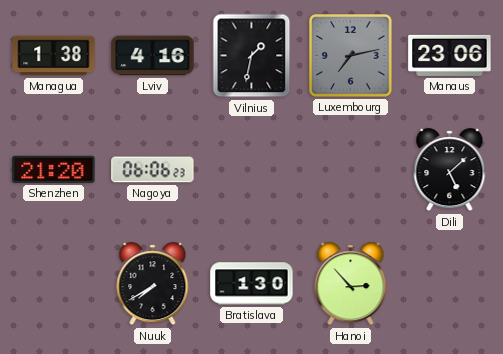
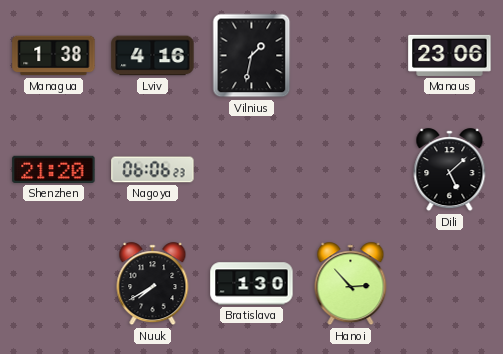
Luxembourg: 7:13 -> none (351, 56)
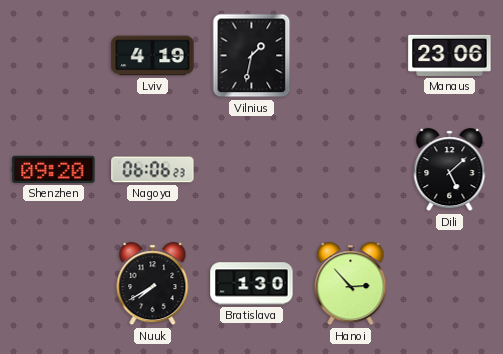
Managua: 1:38 -> none (54, 56)
Lviv: 4:16 -> 4:19 (153, 56)
Shenzhen: 21:20 -> 09:20 (54, 169)
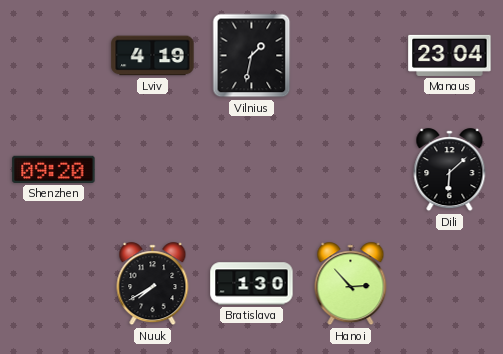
Manaus: 23:06 -> 23:04 (450, 55)
Nagoya: 06:06 -> none (153, 170)
Dili: 5:08 -> 6:08 (450, 170)
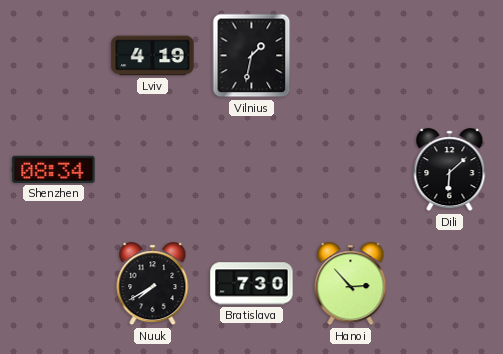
Manaus: 23:04 -> none (450, 55)
Shenzhen: 09:20 -> 08:34 (54, 169)
Bratislava: 1:30 -> 7:30 (252, 284)
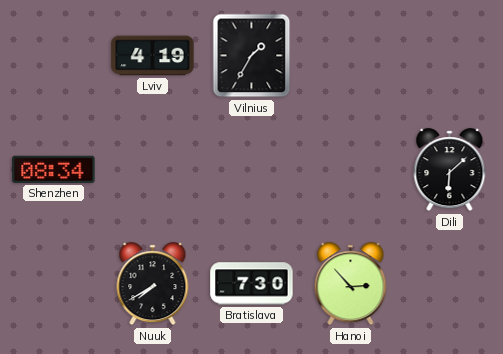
Vilnius: 1:32 -> 1:35 (252, 56)
